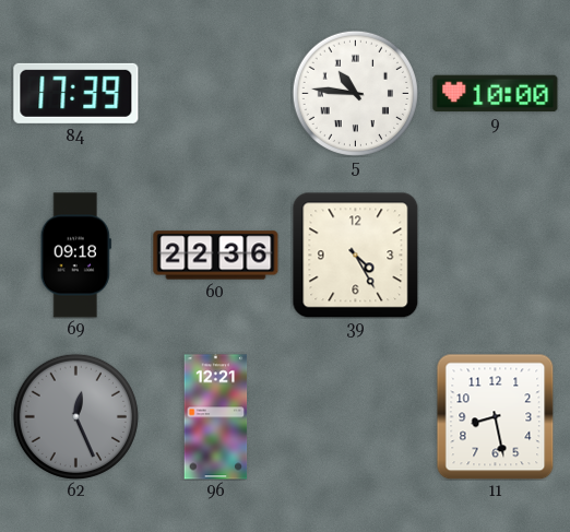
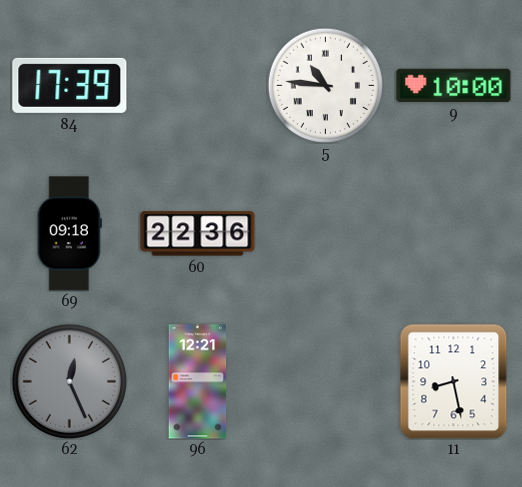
39: 4:25 -> none (355, 255)
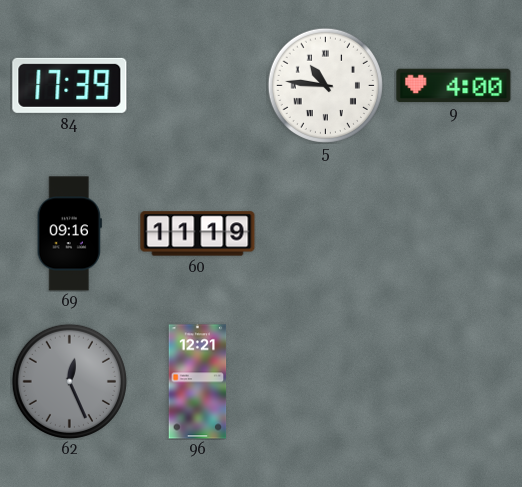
9: 10:00 -> 4:00 (454, 86)
69: 09:18 -> 09:16 (69, 234)
60: 22:36 -> 11:19 (198, 234)
11: 8:28 -> none (454, 381)
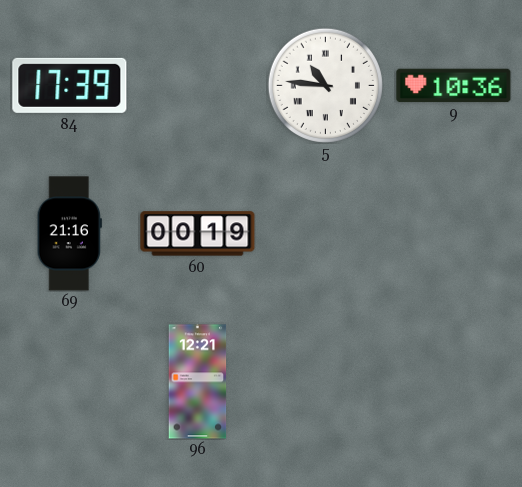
9: 4:00 -> 10:36 (454, 86)
69: 09:16 -> 21:16 (69, 234)
60: 11:19 -> 00:19 (198, 234)
62: 12:26 -> none (69, 381)
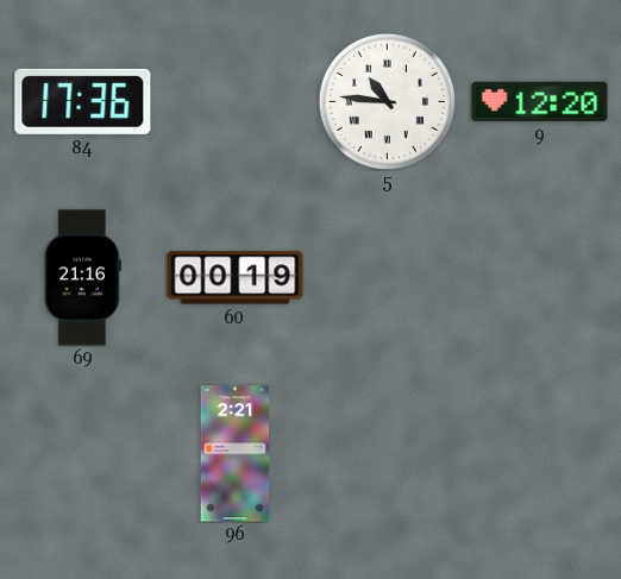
84: 17:39 -> 17:36 (83, 101)
9: 10:36 -> 12:20 (540, 102)
96: 12:21 -> 2:21 (236, 454)
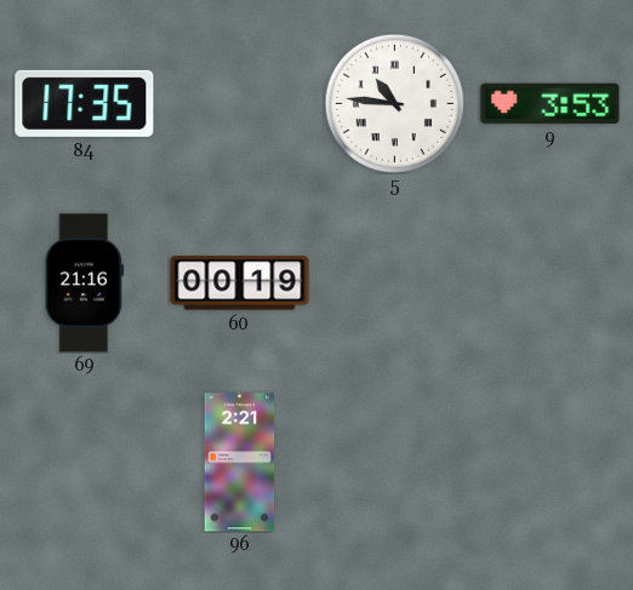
84: 17:36 -> 17:35 (85, 103)
9: 12:20 -> 3:53 (551, 104)
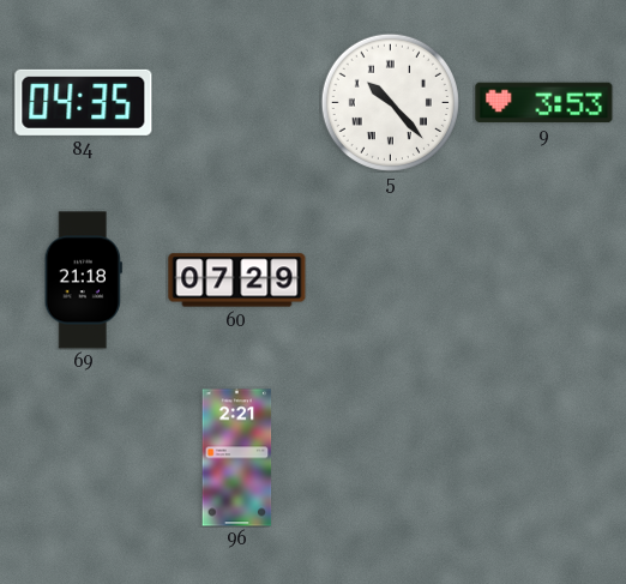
84: 17:35 -> 04:35 (84, 102)
5: 10:46 -> 10:23 (390, 102)
69: 21:16 -> 21:18 (83, 281)
60: 00:19 -> 07:29 (237, 281)
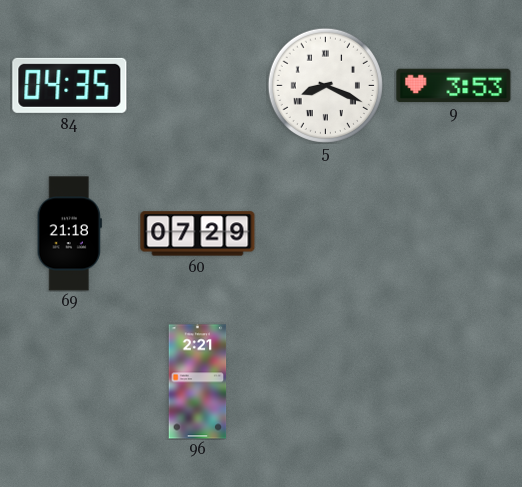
5: 10:23 -> 8:19 (325, 85)
